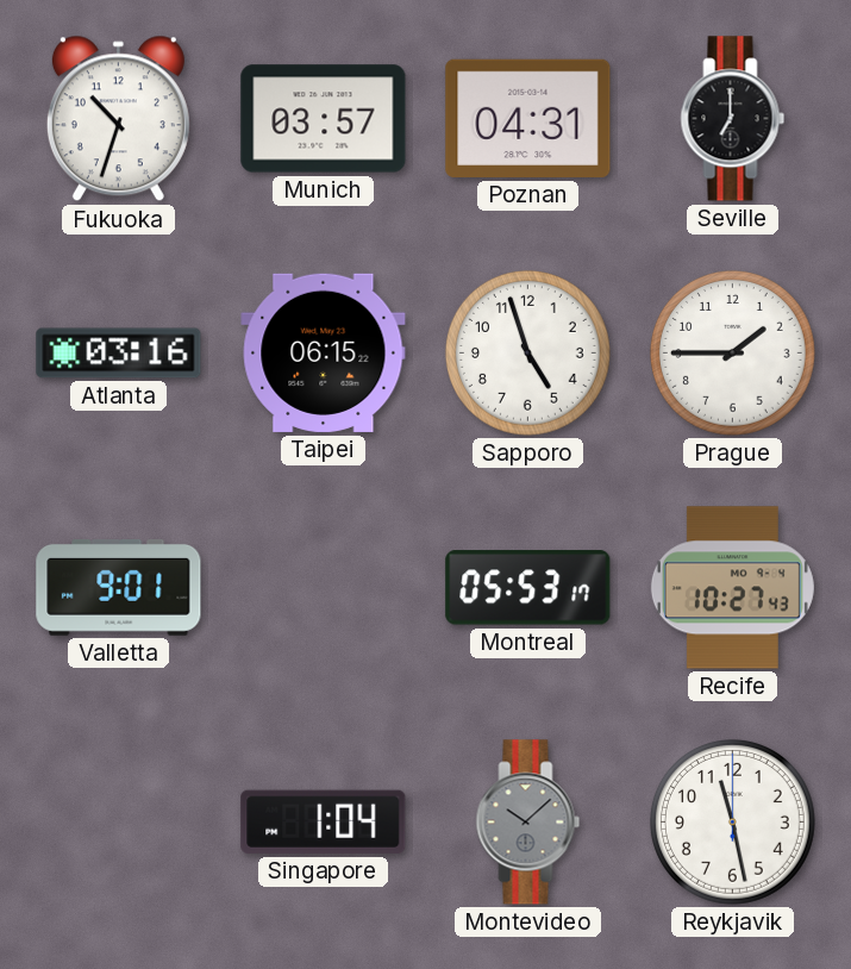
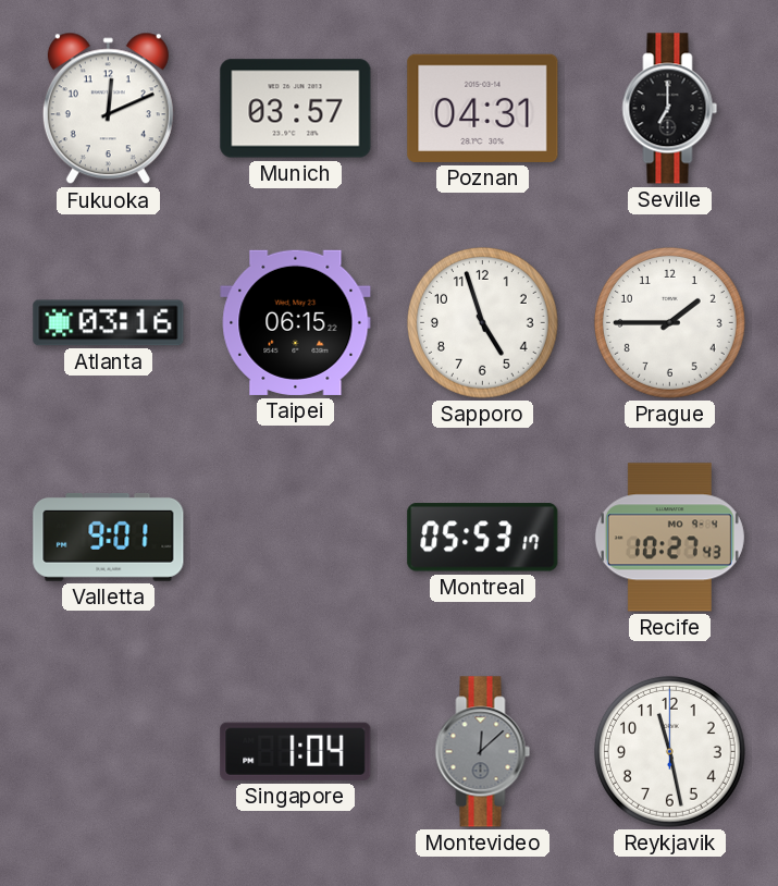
Fukuoka: 10:33 -> 12:11 (108, 109)
Montevideo: 10:08 -> 12:08 (483, 752)
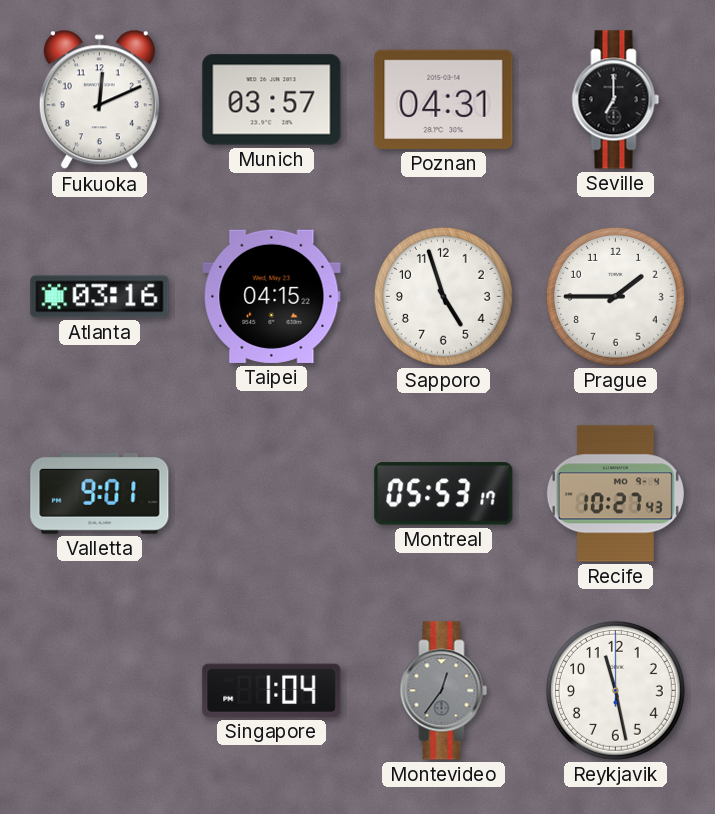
Taipei: 06:15 -> 04:15 (272, 296)
Montevideo: 12:08 -> 12:36 (444, 691)
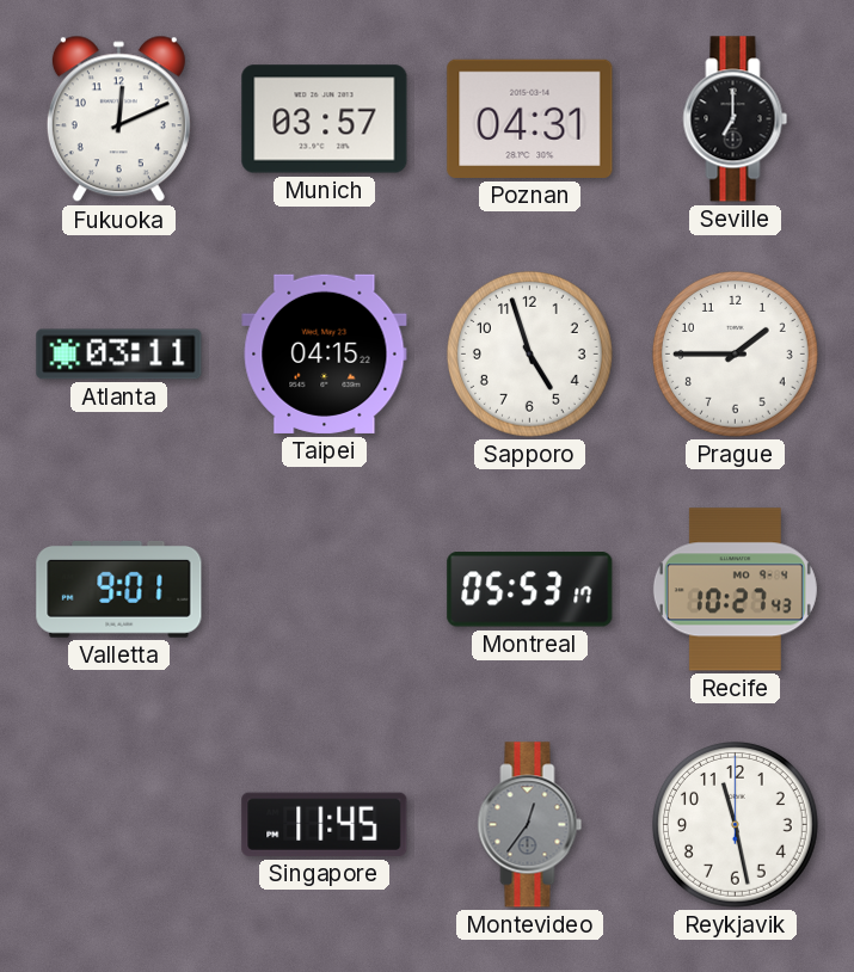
Atlanta: 03:16 -> 03:11 (119, 355)
Singapore: 1:04 -> 11:45 (325, 824)
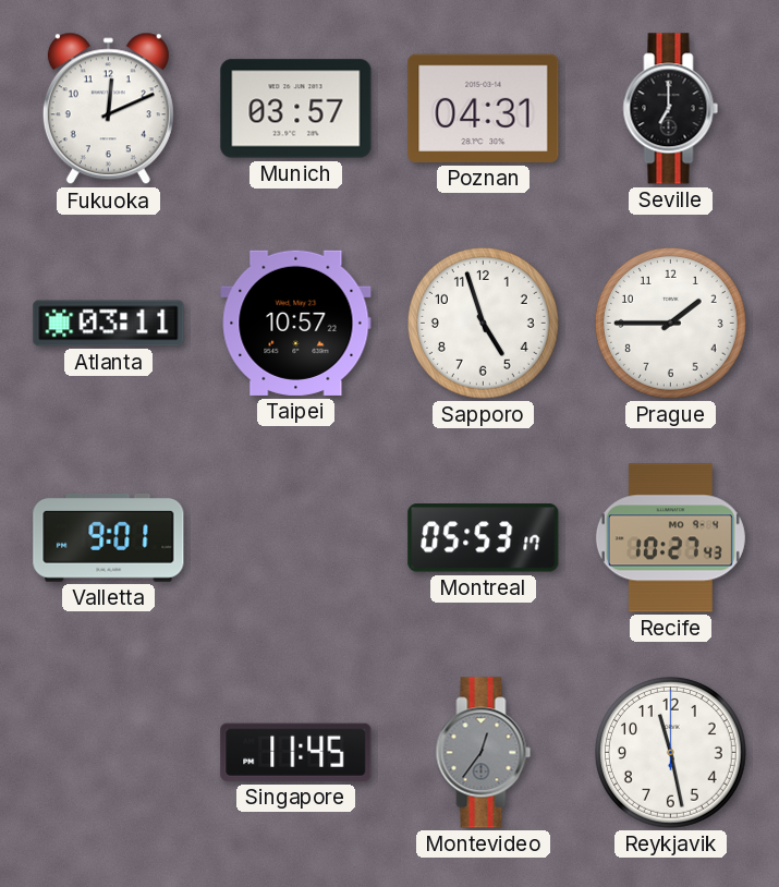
Taipei: 04:15 -> 10:57 (296, 323)
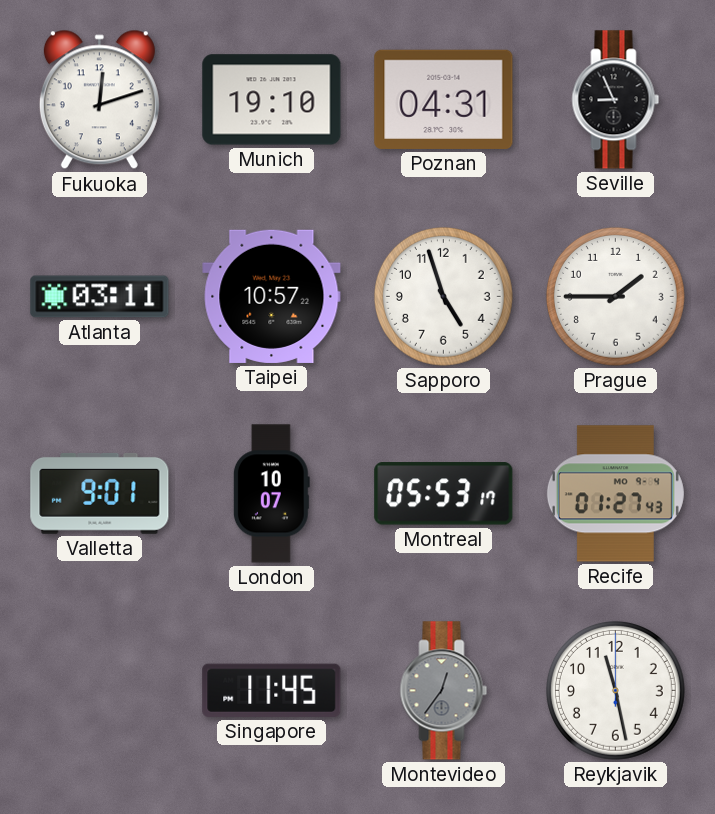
Fukuoka: 12:11 -> 12:12 (99, 100)
Munich: 03:57 -> 19:10 (272, 100)
Seville: 7:00 -> 8:56 (616, 100)
London: none -> 10:07 (271, 494)
Recife: 10:27 -> 01:27 (615, 494)
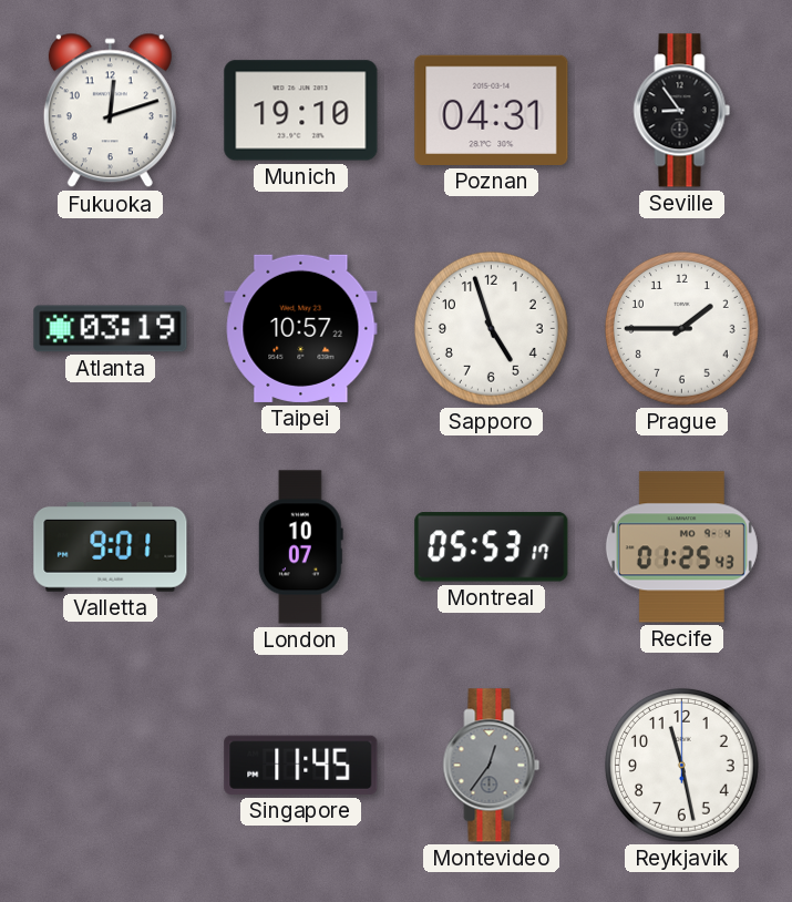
Seville: 8:56 -> 8:54 (682, 111)
Atlanta: 03:11 -> 03:19 (111, 329)
Recife: 01:27 -> 01:25 (681, 547)
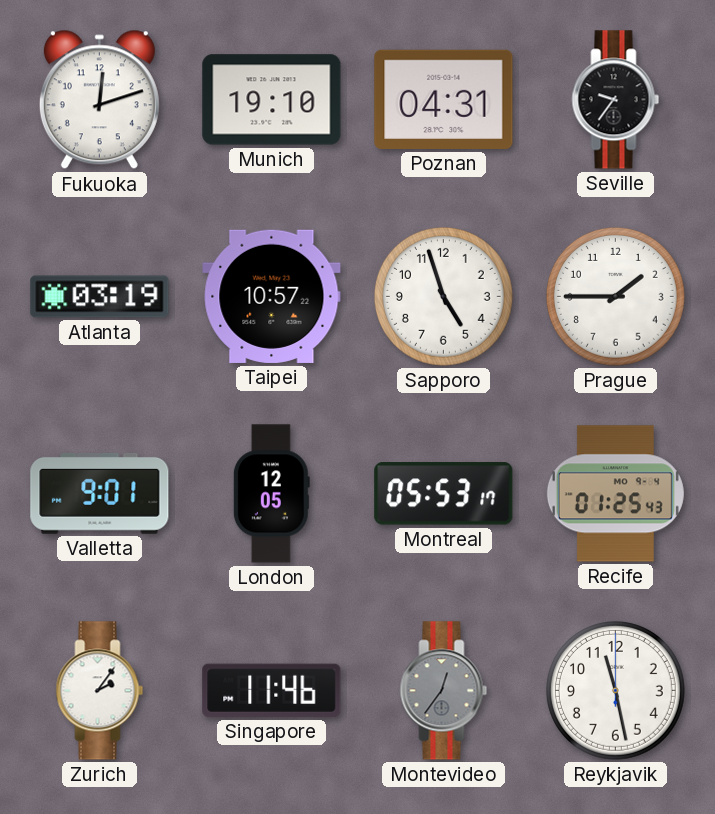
Seville: 8:54 -> 9:36 (616, 100)
London: 10:07 -> 12:05 (271, 494)
Zurich: none -> 2:06 (100, 691)
Singapore: 11:45 -> 11:46 (272, 690)
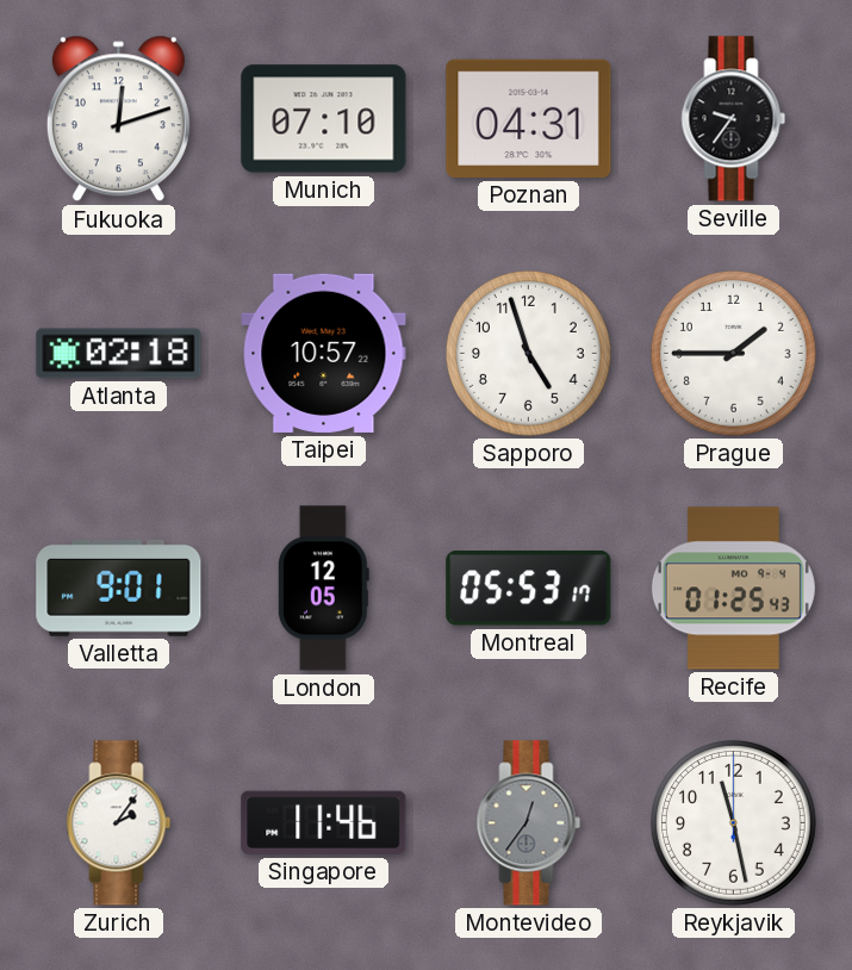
Munich: 19:10 -> 07:10 (324, 119)
Atlanta: 03:19 -> 02:18 (119, 354)
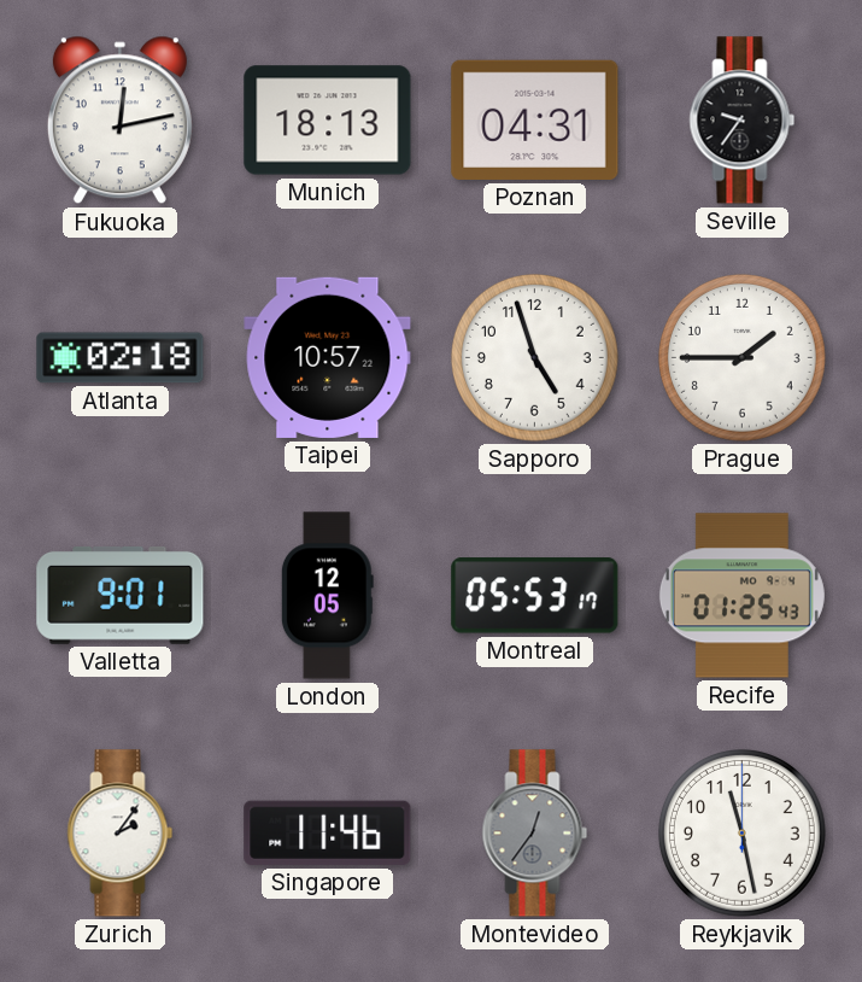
Fukuoka: 12:12 -> 12:13 (119, 121)
Munich: 07:10 -> 18:13 (328, 121)
